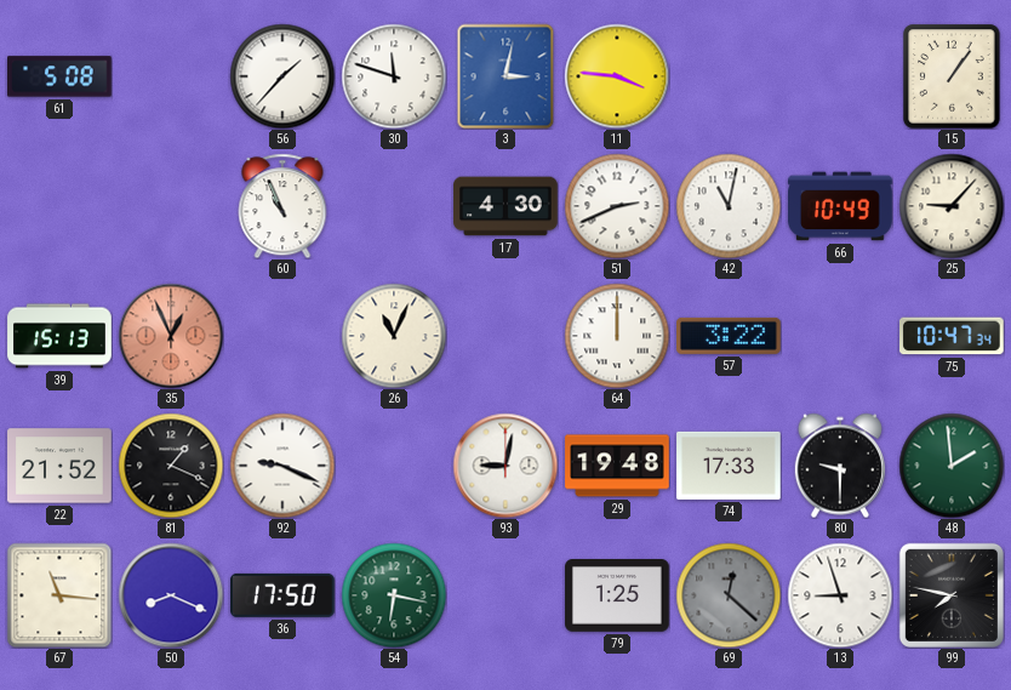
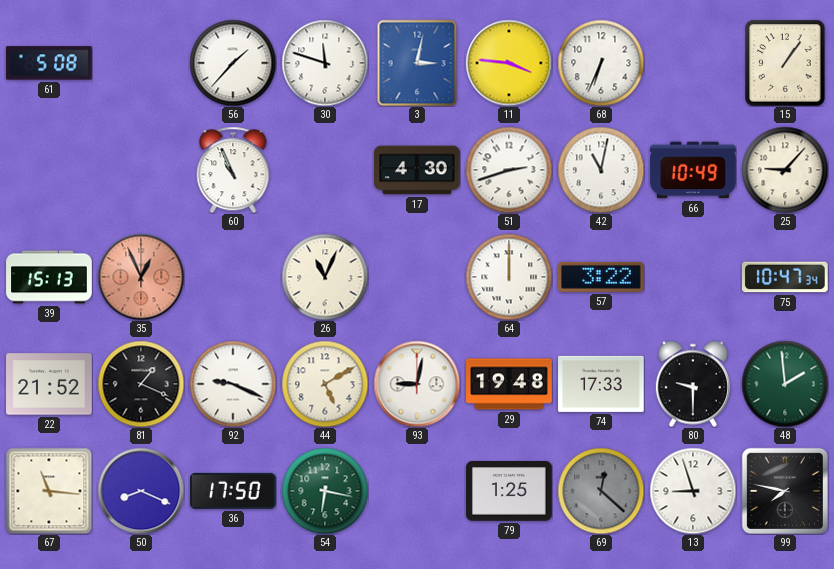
68: none -> 6:34 (601, 63)
51: 2:41 -> 2:42 (509, 170)
44: none -> 5:10 (325, 384)
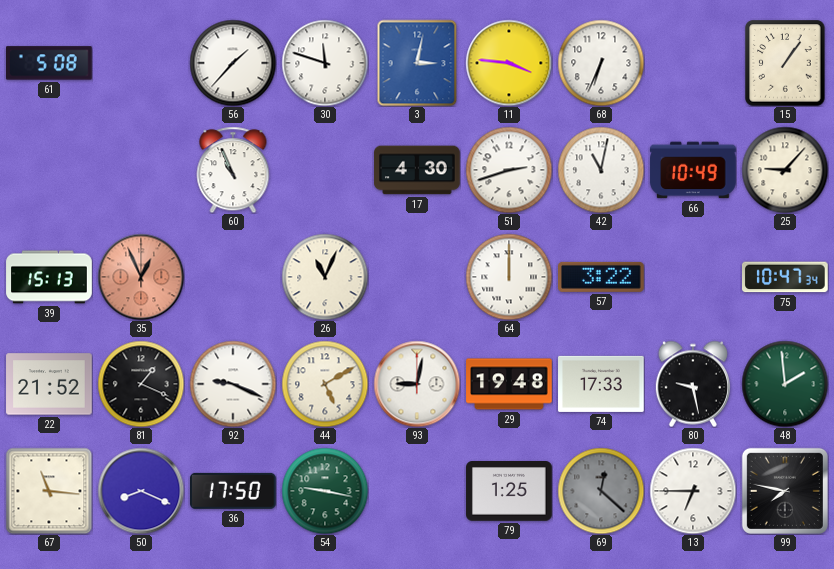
80: 9:30 -> 9:28 (693, 384)
54: 6:17 -> 9:17 (325, 491)
13: 8:57 -> 6:45 (693, 491)
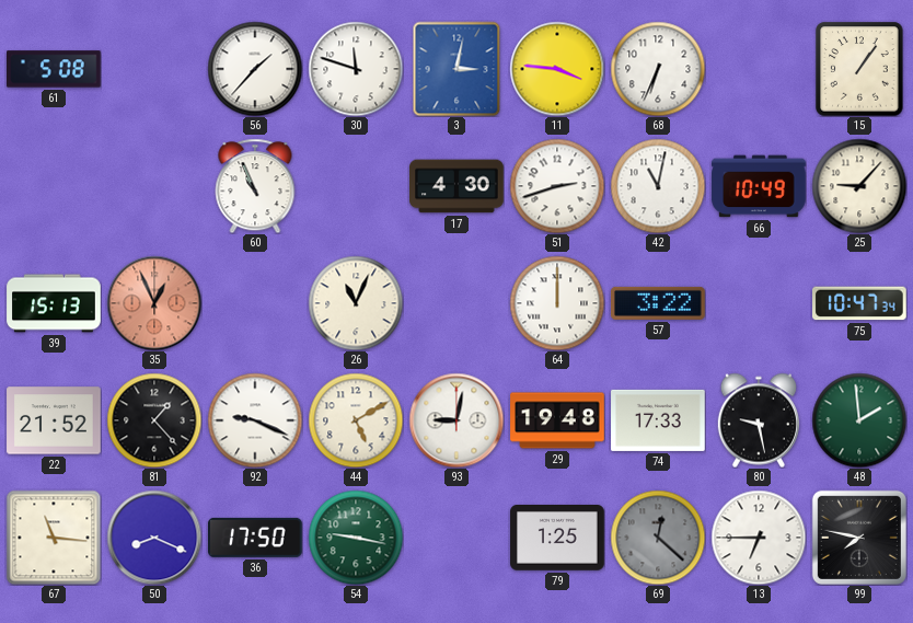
81: 1:19 -> 1:23 (154, 420)
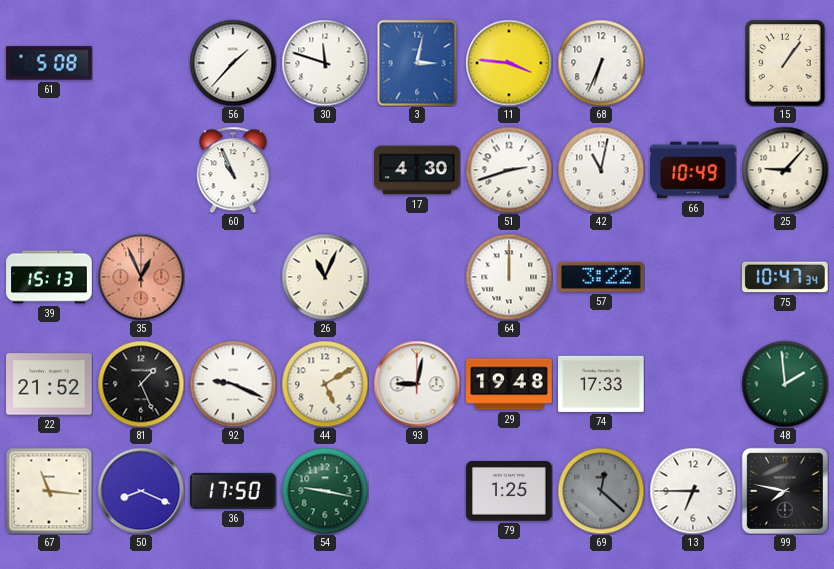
81: 1:23 -> 1:26 (141, 384)
80: 9:28 -> none (759, 420)
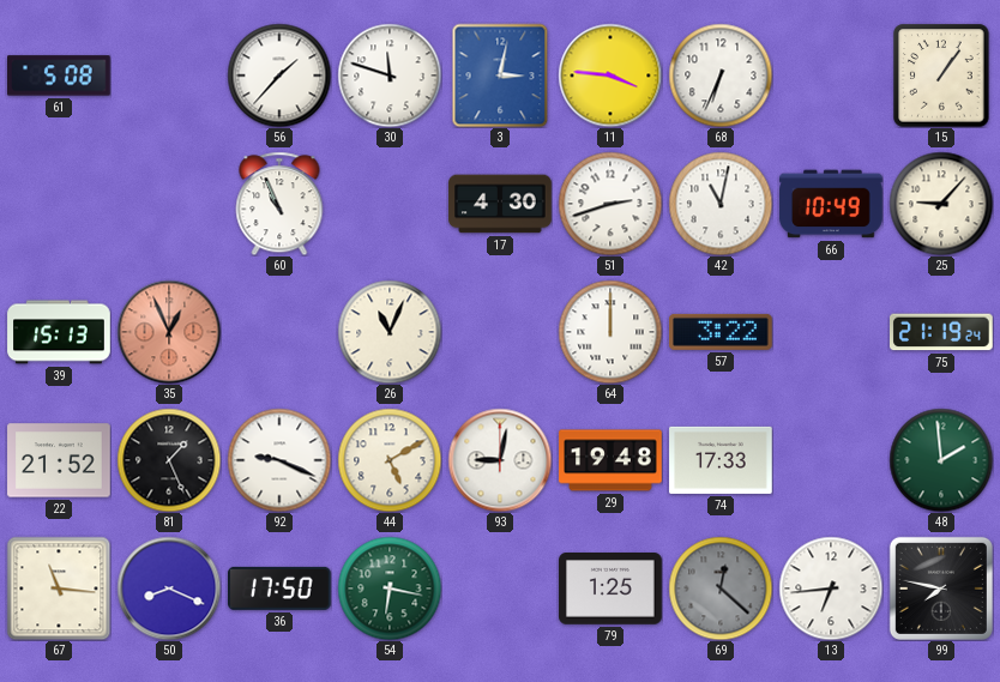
75: 10:47 -> 21:19 (942, 332)
54: 9:17 -> 6:17 (390, 589)
13: 6:45 -> 6:44 (831, 589)
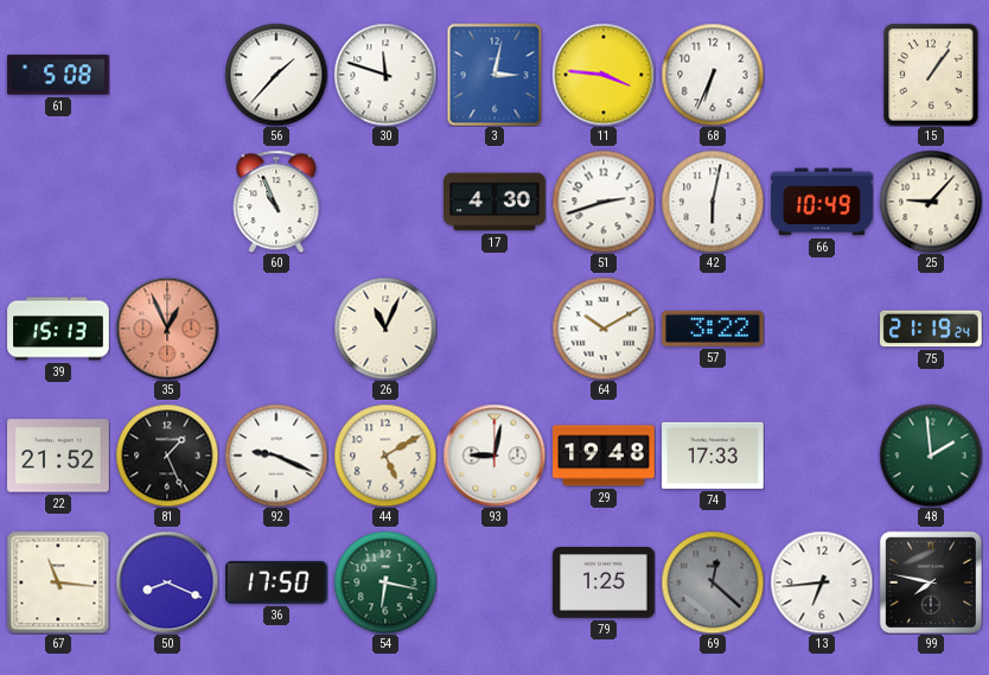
42: 11:02 -> 6:02 (713, 202)
64: 12:00 -> 10:10 (604, 329)
